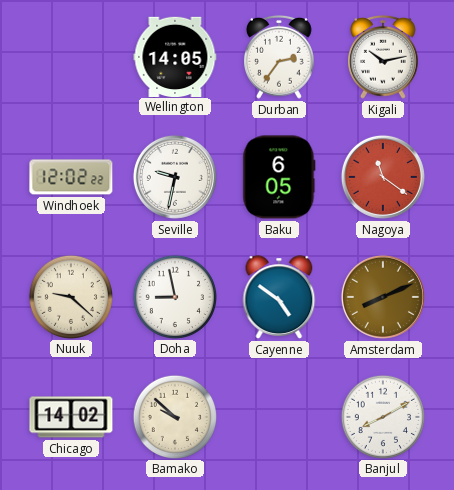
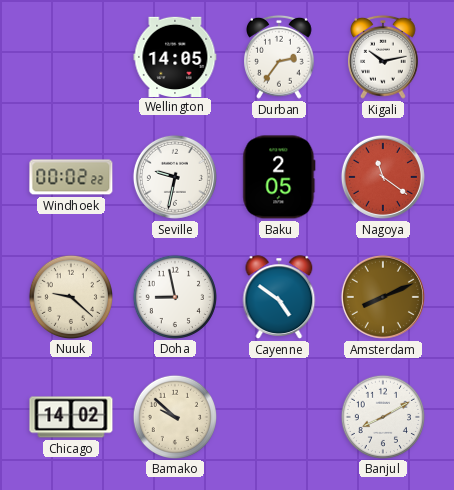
Windhoek: 12:02 -> 00:02 (71, 177)
Baku: 6:05 -> 2:05 (279, 177)
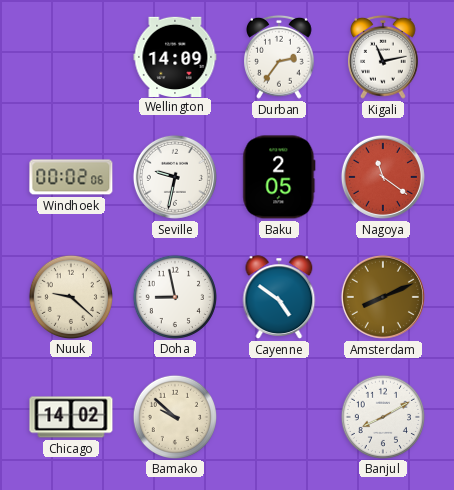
Wellington: 14:05 -> 14:09 (175, 56)
Kigali: 10:13 -> 11:13 (384, 57)
Windhoek: 00:02:22 -> 00:02:06 (71, 177)
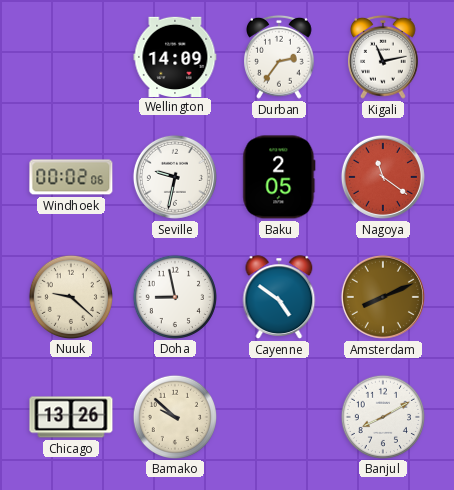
Chicago: 14:02 -> 13:26 (71, 417)
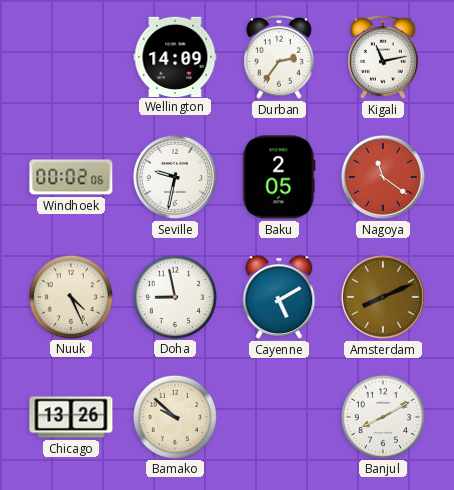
Nuuk: 9:22 -> 4:26 (70, 296)
Cayenne: 4:51 -> 5:10 (279, 297)
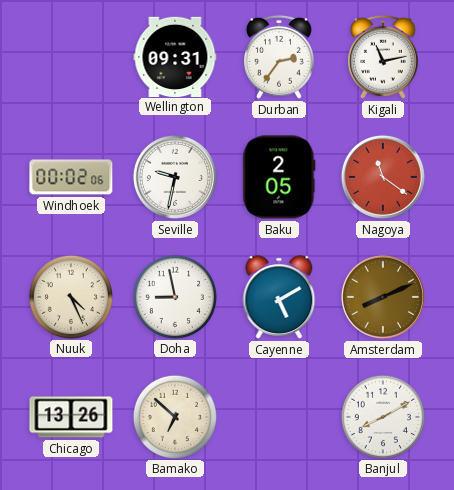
Wellington: 14:09 -> 09:31 (175, 56)
Bamako: 9:52 -> 6:52 (174, 416)
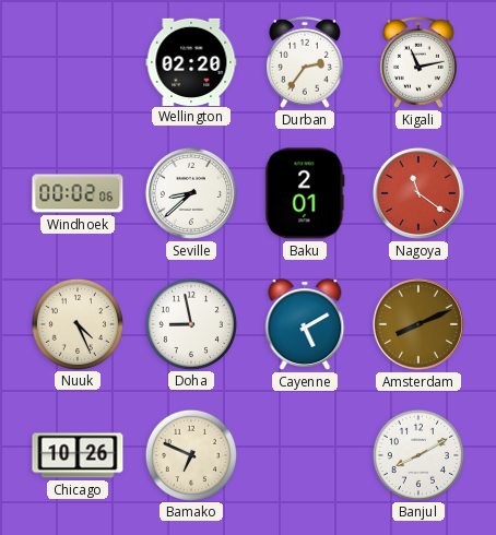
Wellington: 09:31 -> 02:20 (191, 61)
Seville: 9:32 -> 8:38 (191, 193)
Baku: 2:05 -> 2:01 (305, 193)
Chicago: 13:26 -> 10:26 (78, 455)
Bamako: 6:52 -> 6:49 (190, 454)
